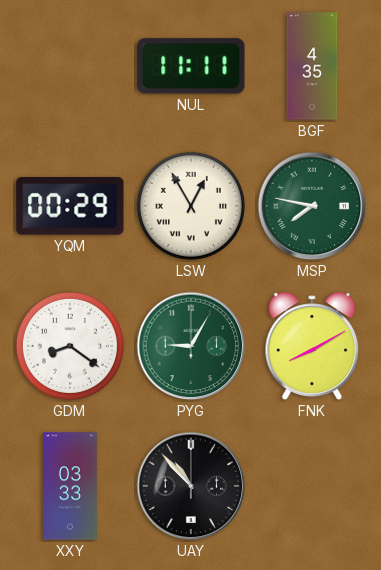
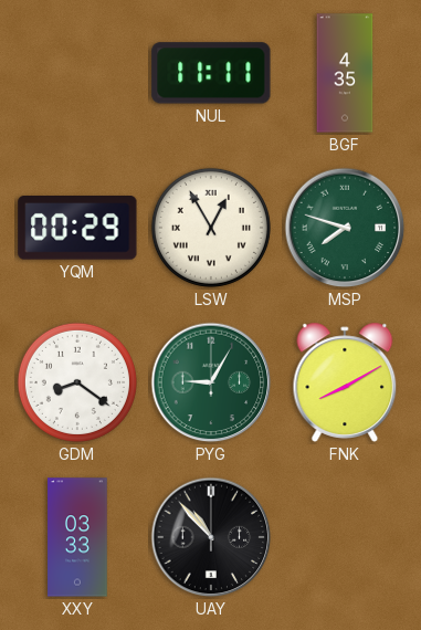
MSP: 7:47 -> 7:48 (345, 228)
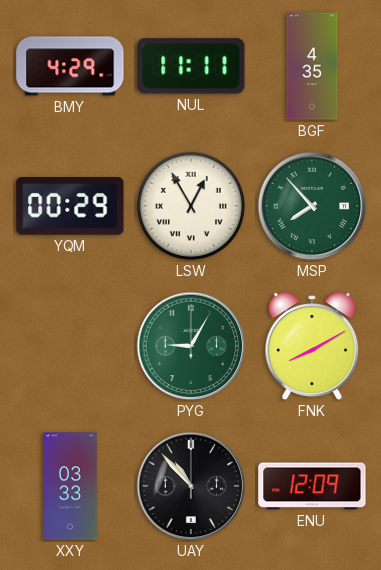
BMY: none -> 4:29 (70, 66)
MSP: 7:48 -> 7:53 (312, 206)
GDM: 8:21 -> none (77, 382)
ENU: none -> 12:09 (312, 486)
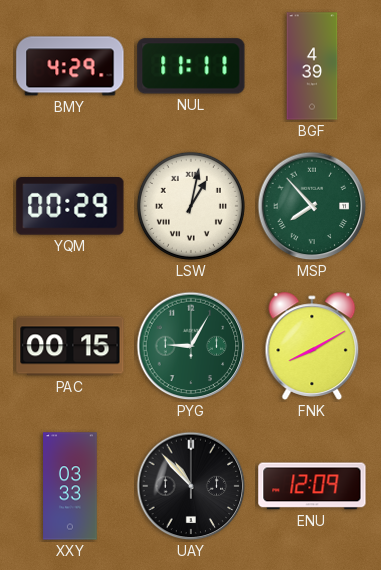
BGF: 4:35 -> 4:39 (312, 66)
LSW: 12:55 -> 1:02 (191, 206)
PAC: none -> 00:15 (70, 346)
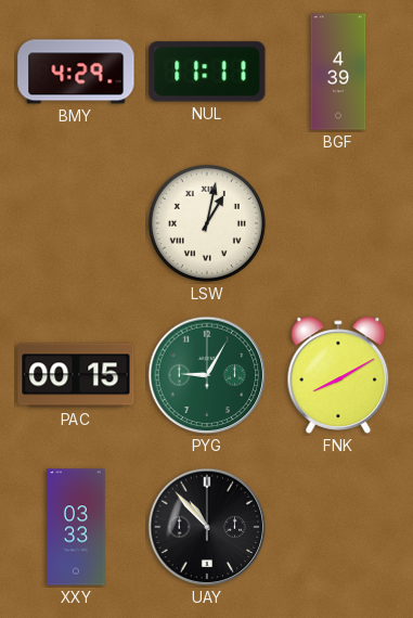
YQM: 00:29 -> none (70, 206)
MSP: 7:53 -> none (312, 206)
ENU: 12:09 -> none (312, 486)
